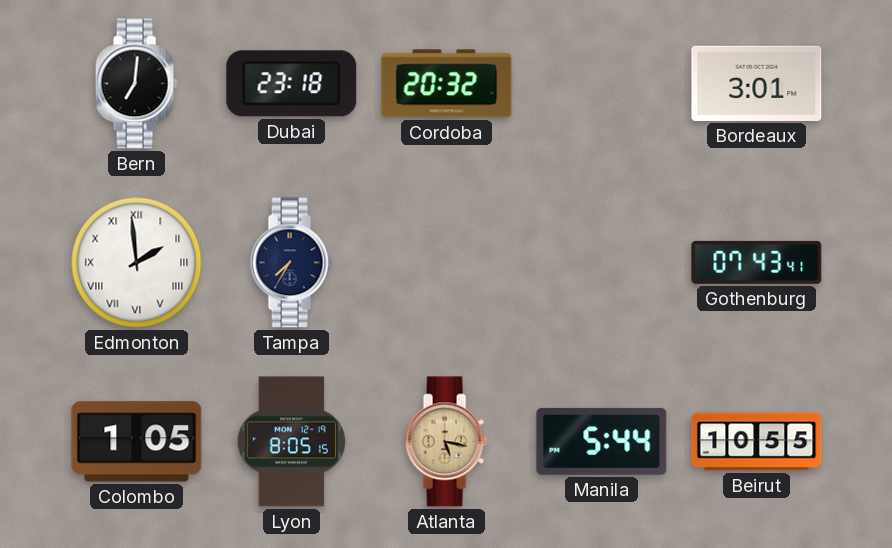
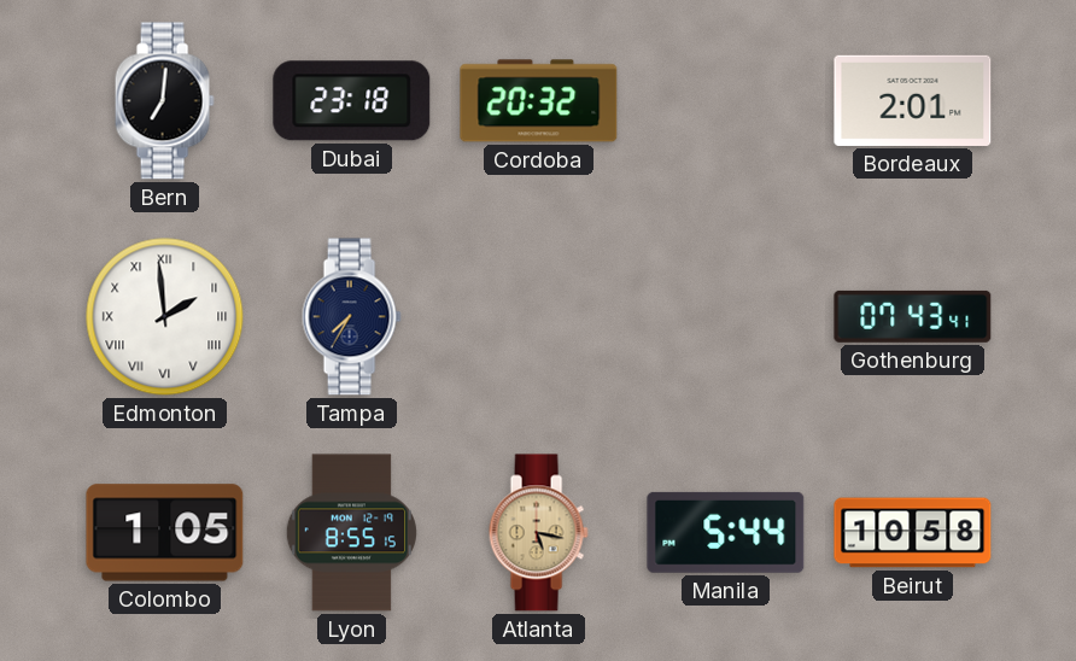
Bordeaux: 3:01 -> 2:01 (913, 100)
Lyon: 8:05 -> 8:55 (351, 533)
Beirut: 10:55 -> 10:58 (913, 533)
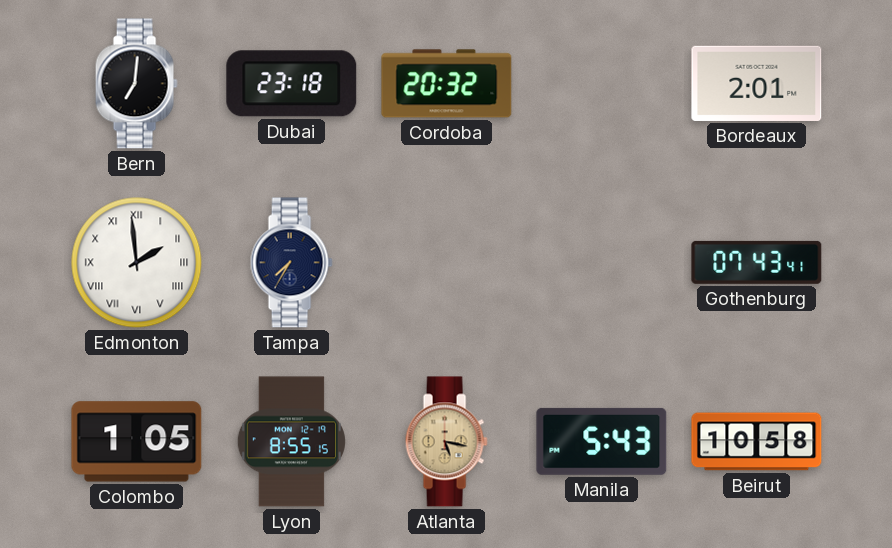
Manila: 5:44 -> 5:43 (602, 441)
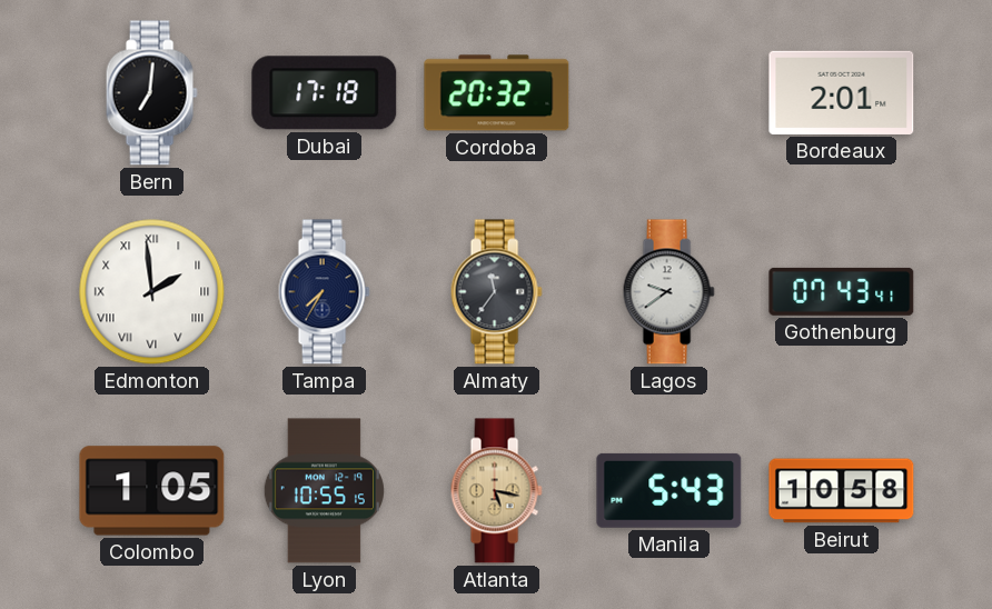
Dubai: 23:18 -> 17:18 (325, 93)
Almaty: none -> 11:36 (496, 292)
Lagos: none -> 9:39 (668, 292)
Lyon: 8:55 -> 10:55 (324, 491)
